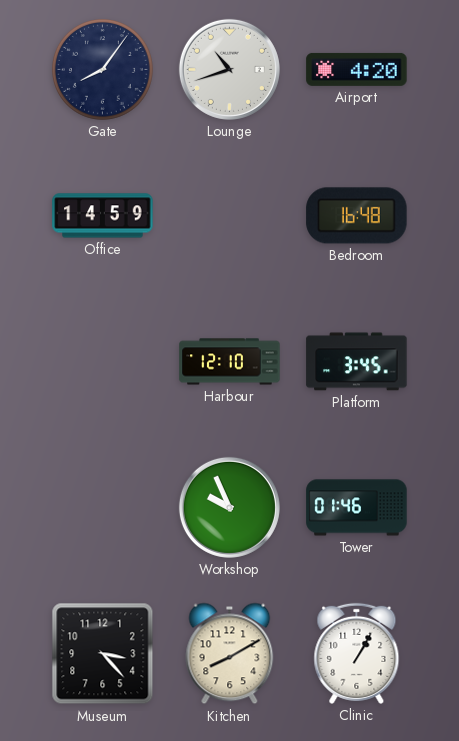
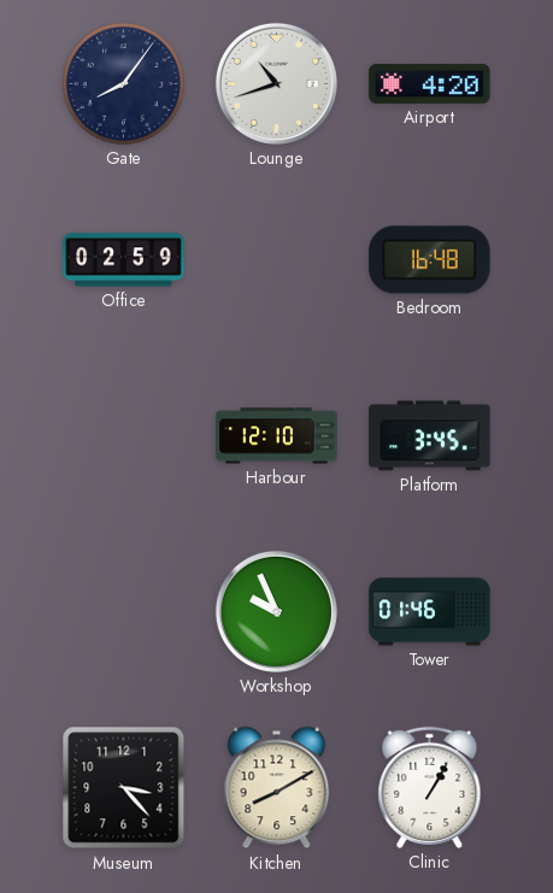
Office: 14:59 -> 02:59 (124, 260)
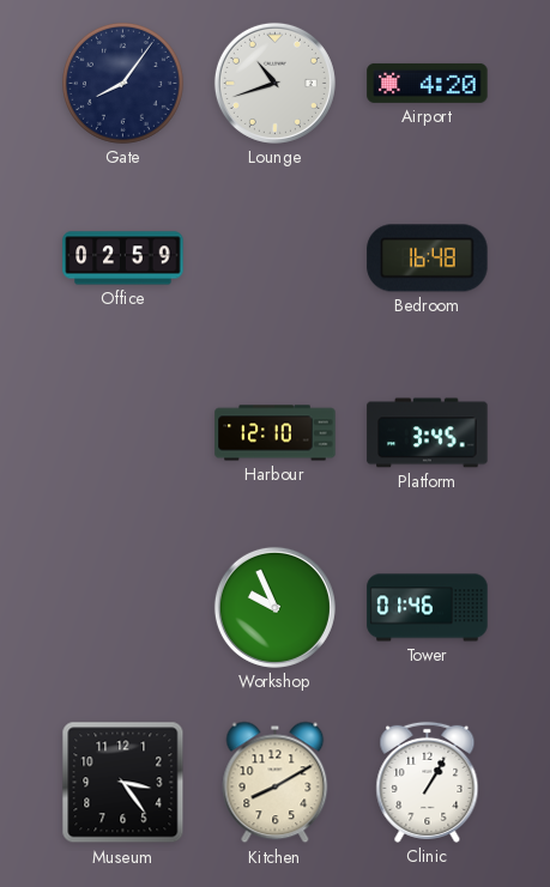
Museum: 3:23 -> 3:24 (123, 783)
